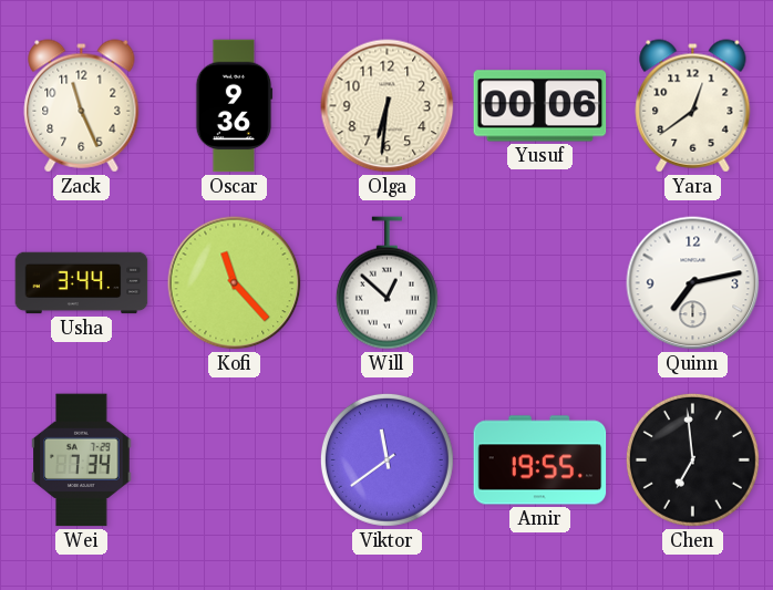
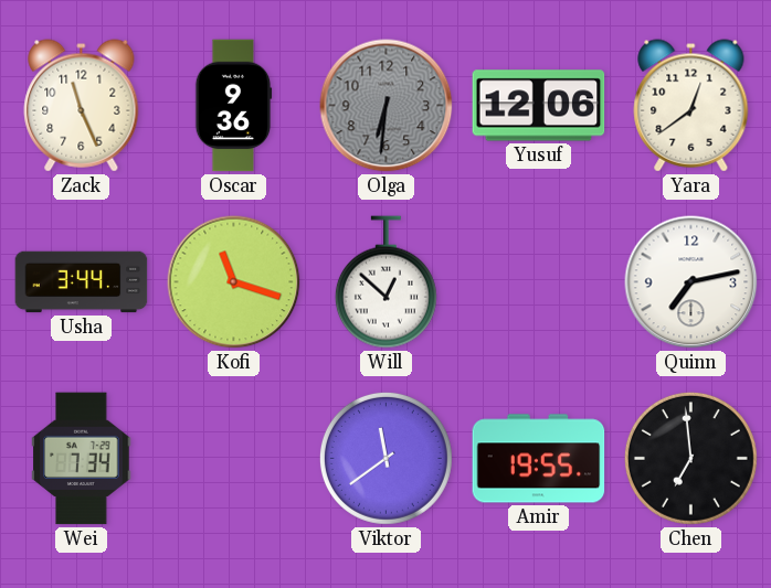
Olga dial: cream -> grey (387, 106)
Yusuf: 00:06 -> 12:06 (539, 106)
Kofi: 11:23 -> 11:18 (234, 282)
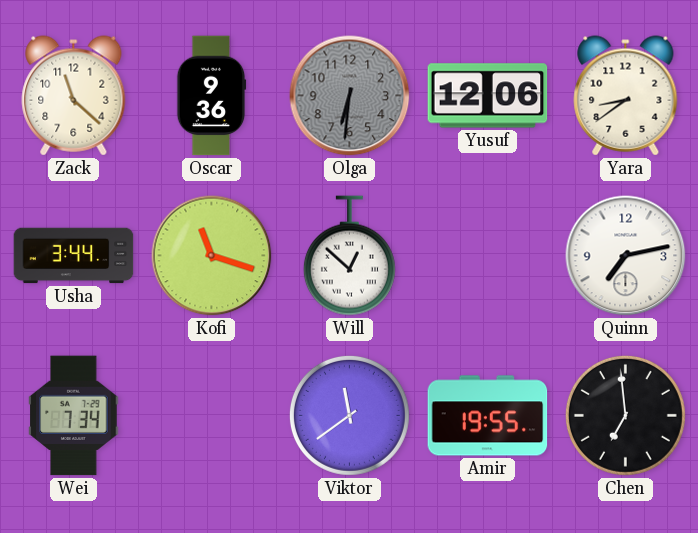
Zack: 11:26 -> 11:22 (74, 96)
Yara: 12:39 -> 8:39 (626, 96)
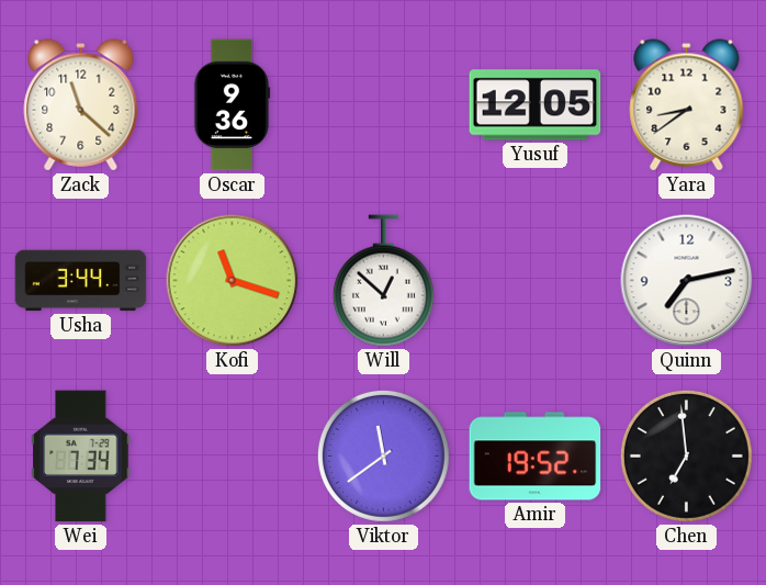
Olga: 6:31 -> none (350, 96)
Yusuf: 12:06 -> 12:05 (536, 105)
Amir: 19:55 -> 19:52 (536, 457)
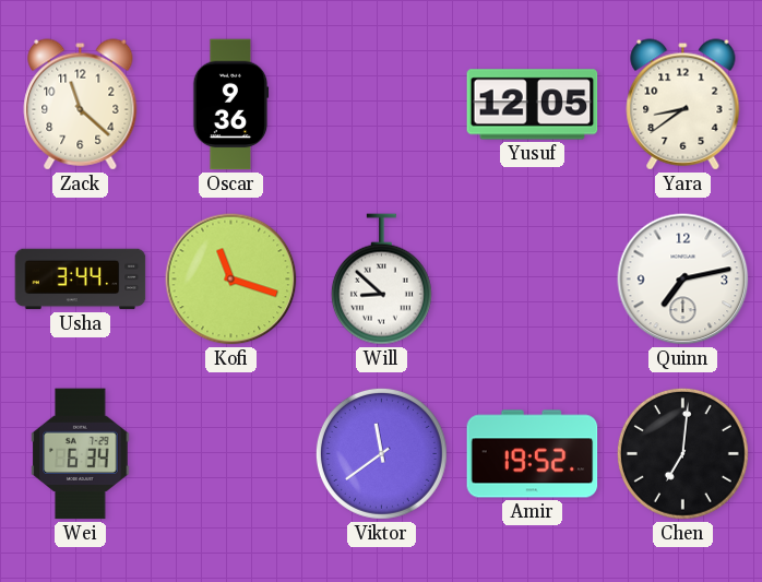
Will: 12:52 -> 8:52 (381, 280)
Wei: 7:34 -> 6:34 (81, 454)
Chen: 6:59 -> 7:01 (682, 453)
